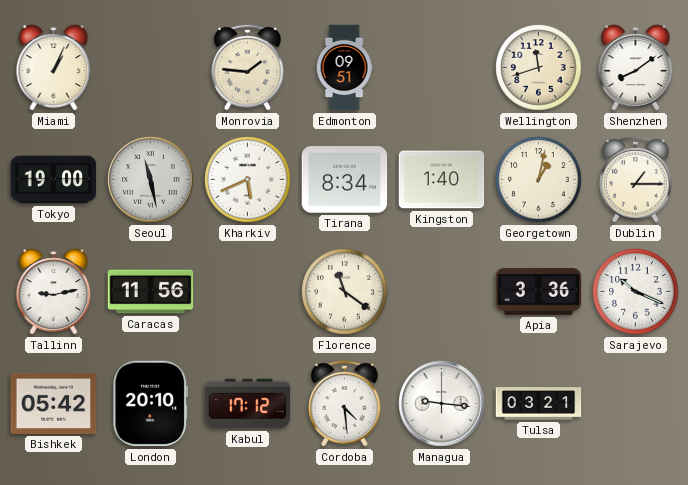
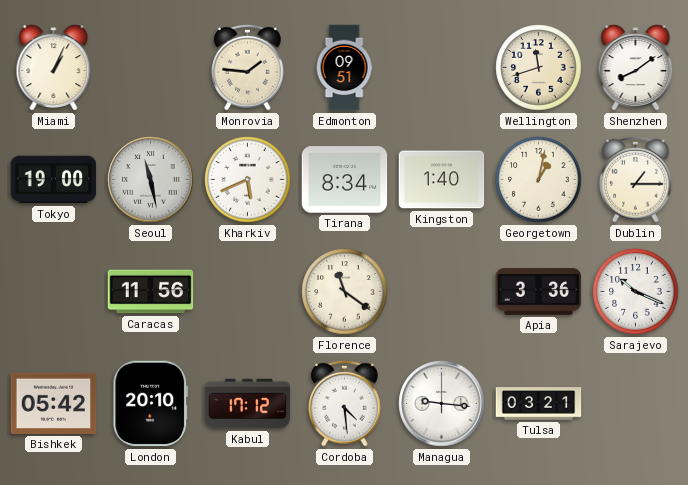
Tallinn: 9:13 -> none (54, 292)
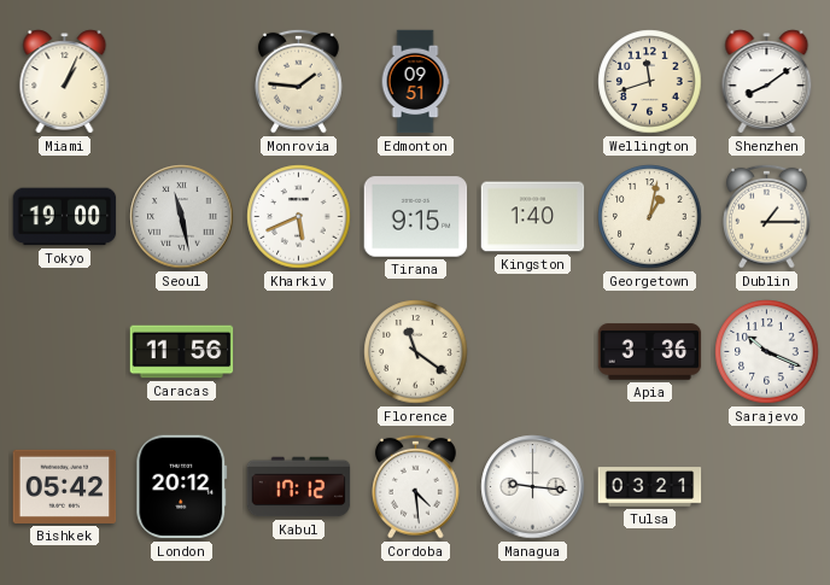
Tirana: 8:34 -> 9:15 (416, 217)
London: 20:10 -> 20:12 (182, 487)
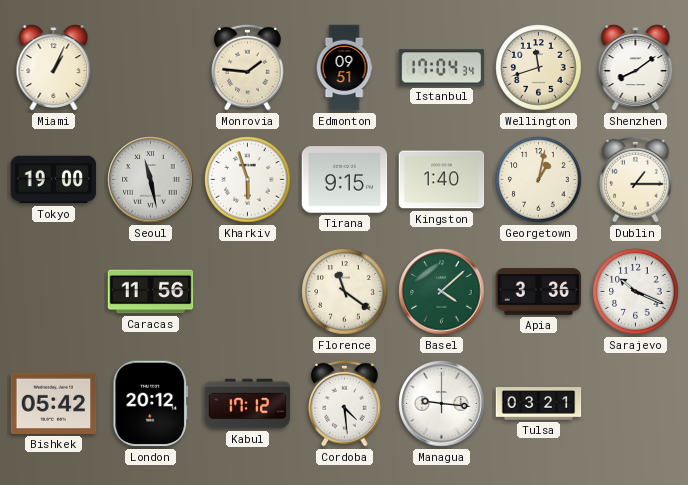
Istanbul: none -> 17:04 (442, 68)
Kharkiv: 5:41 -> 5:57 (248, 180)
Basel: none -> 4:08 (442, 292)
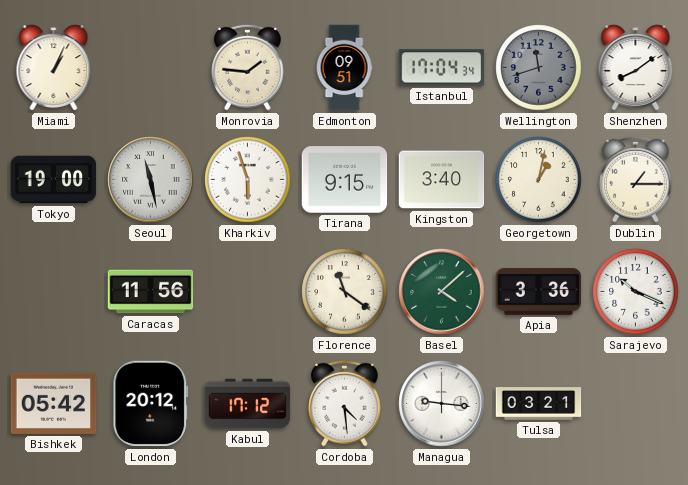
Wellington dial: cream -> grey (539, 68)
Kingston: 1:40 -> 3:40 (442, 180)
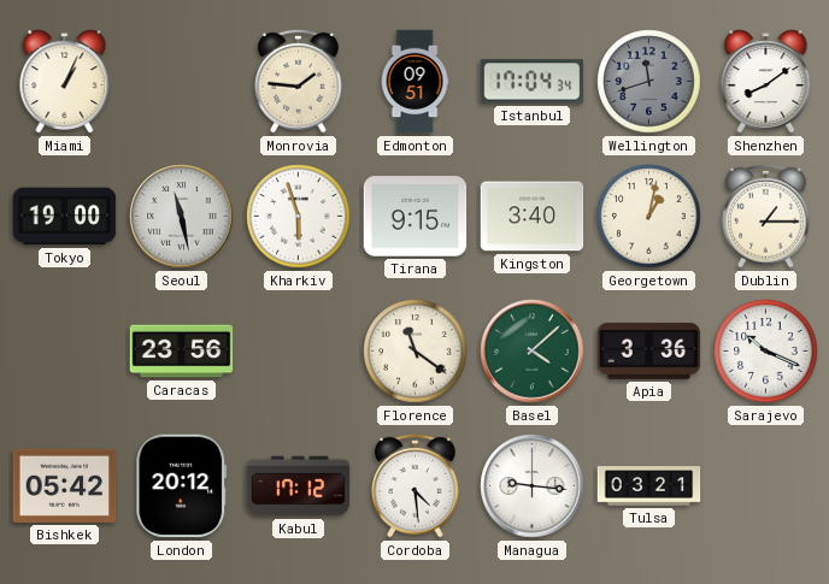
Caracas: 11:56 -> 23:56 (182, 352)
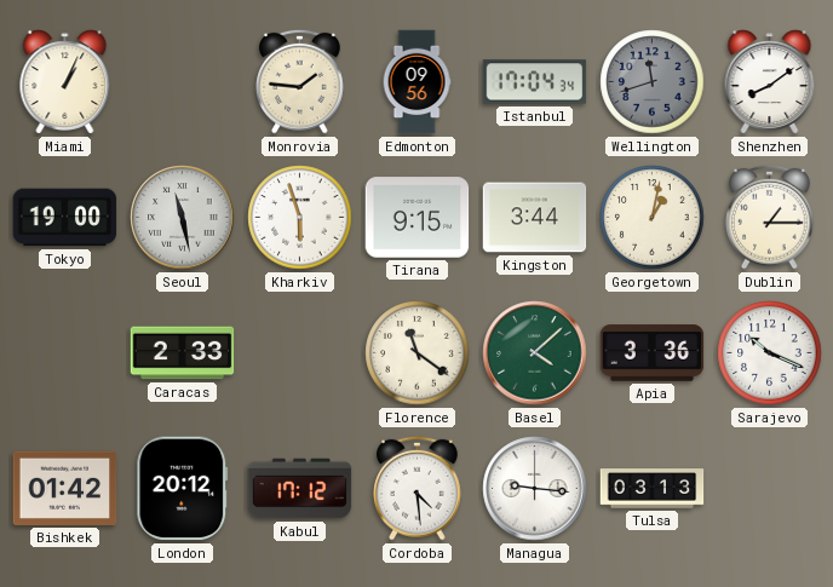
Edmonton: 09:51 -> 09:56 (416, 82)
Kingston: 3:40 -> 3:44 (535, 218)
Caracas: 23:56 -> 2:33 (183, 353)
Bishkek: 05:42 -> 01:42 (65, 488)
Tulsa: 03:21 -> 03:13 (653, 489)
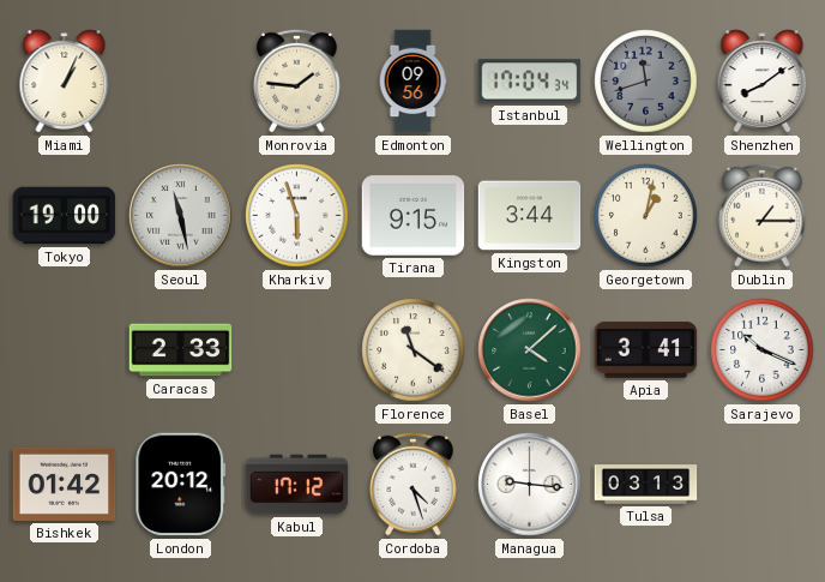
Apia: 3:36 -> 3:41 (646, 350)
Cordoba: 4:29 -> 4:27 (414, 484)
